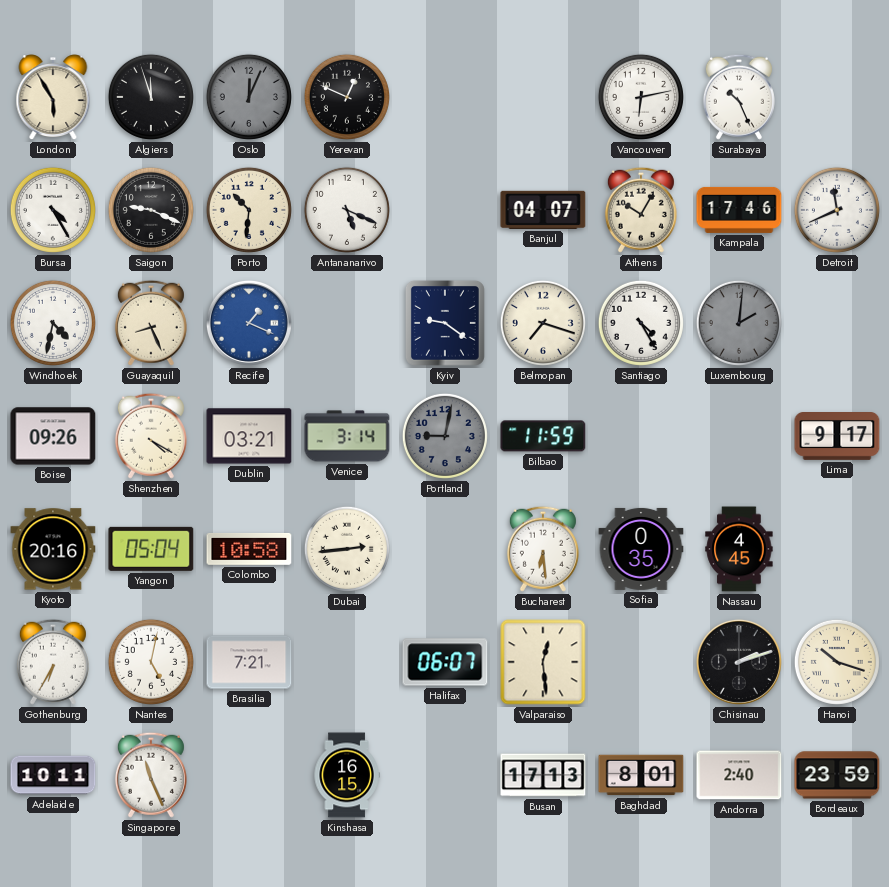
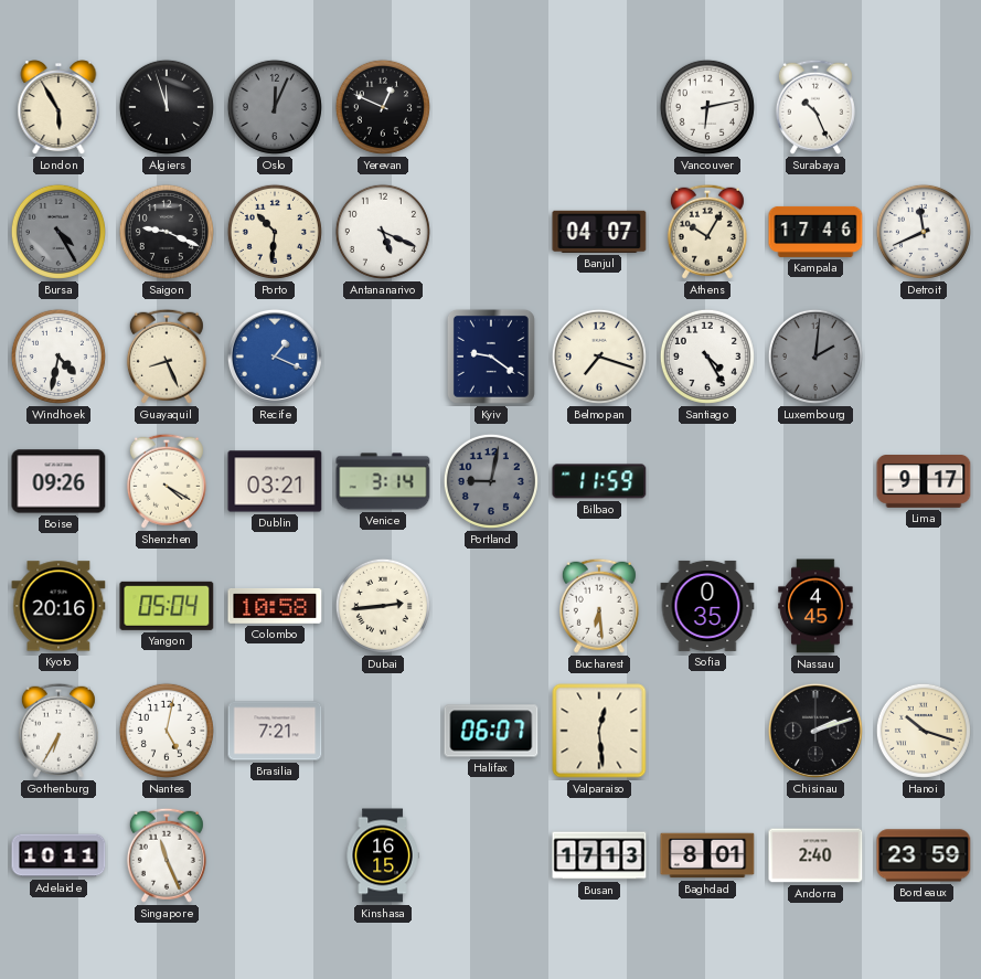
Bursa dial: white -> grey (58, 232)
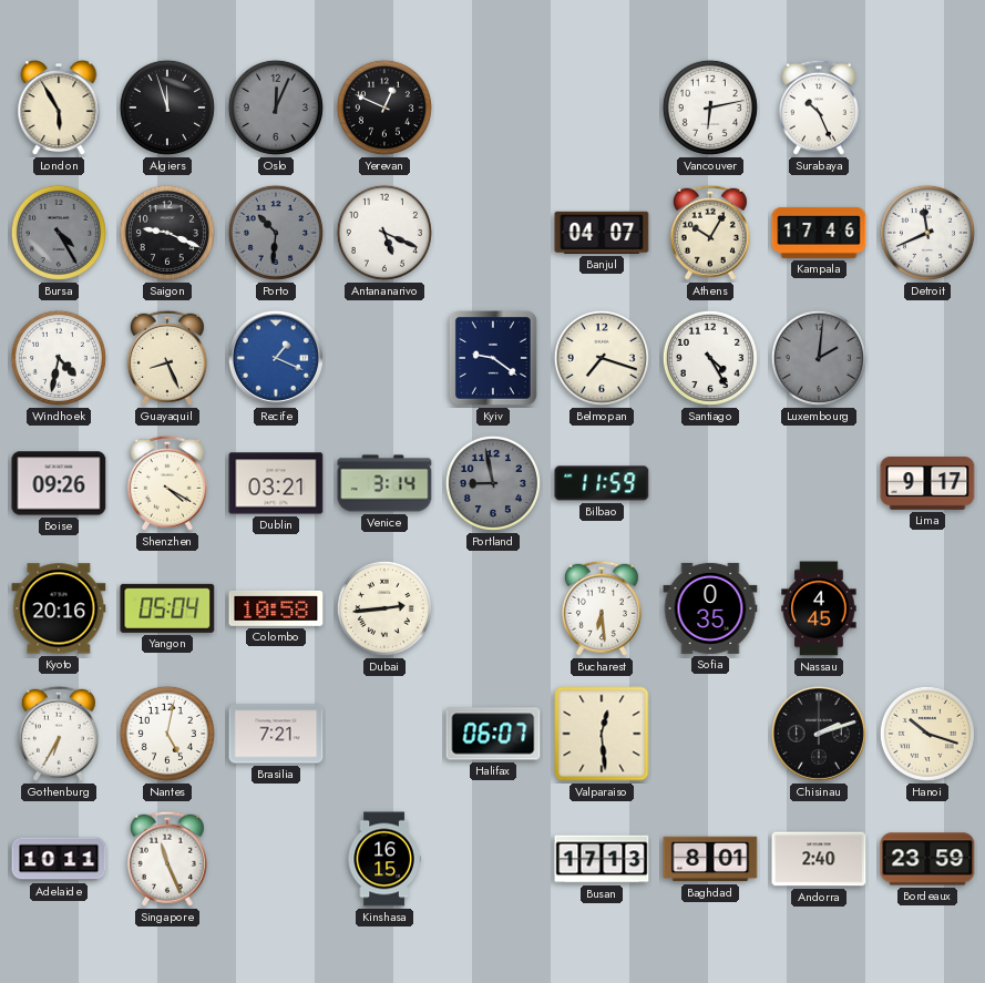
Porto dial: cream -> grey (276, 233)
Portland: 9:02 -> 8:58 (493, 483)
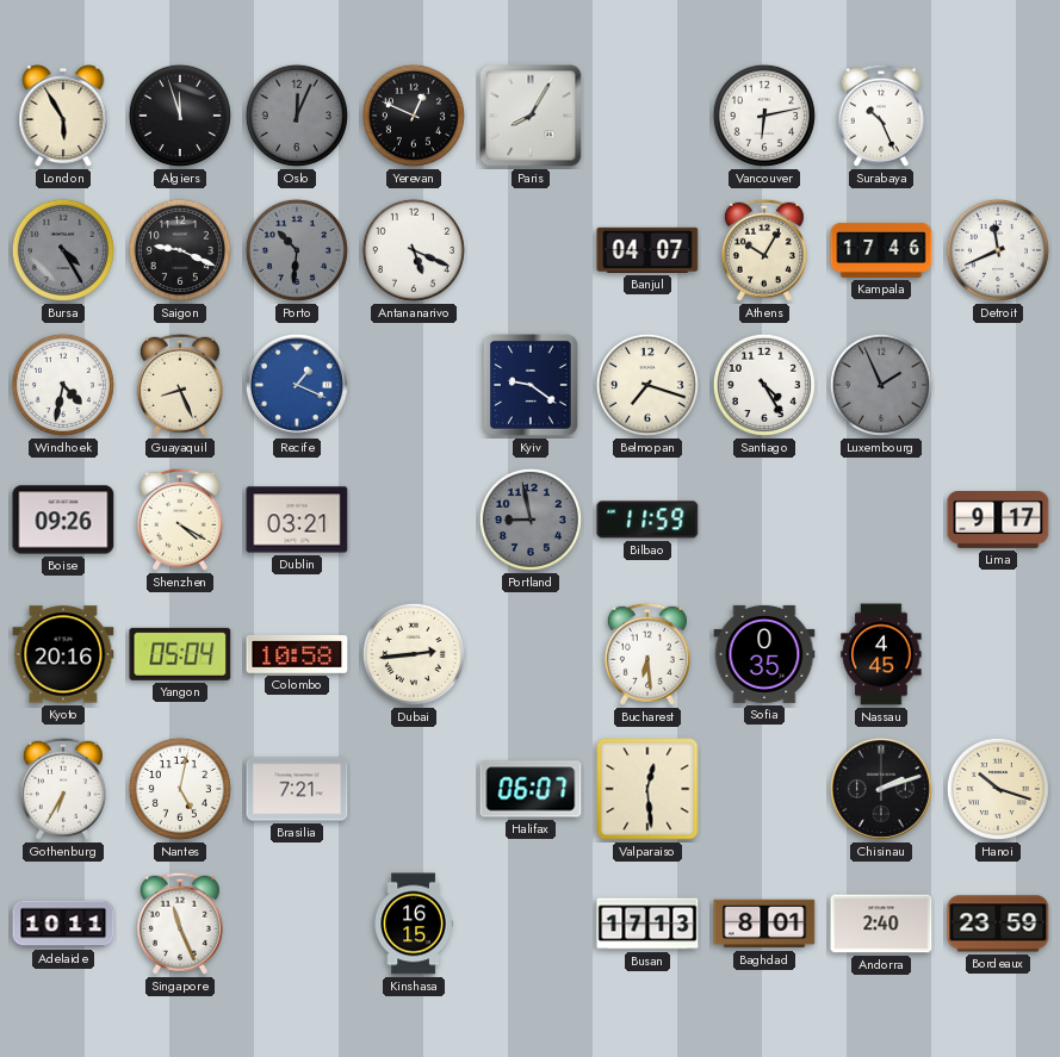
Paris: none -> 8:05 (531, 116)
Luxembourg: 2:01 -> 1:56 (881, 385)
Venice: 3:14 -> none (384, 483)
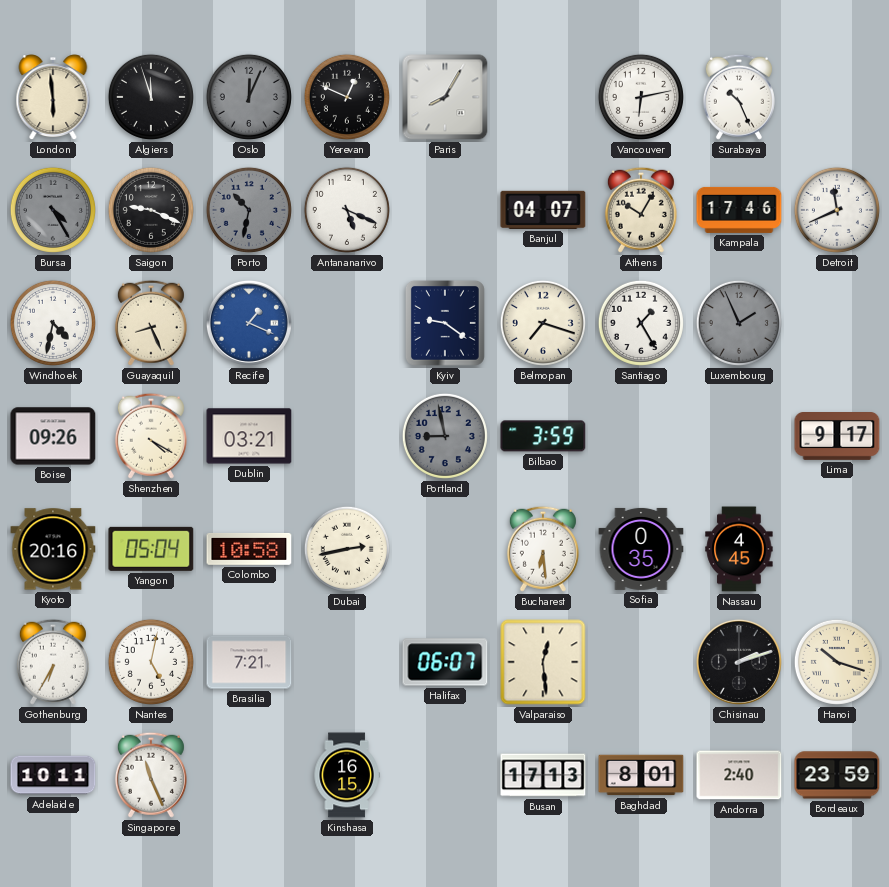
London: 5:55 -> 5:59 (53, 98)
Porto: 10:31 -> 10:32 (249, 210)
Santiago: 4:25 -> 1:25 (641, 323)
Bilbao: 11:59 -> 3:59 (543, 436)
Dubai: 2:44 -> 2:43 (347, 549)
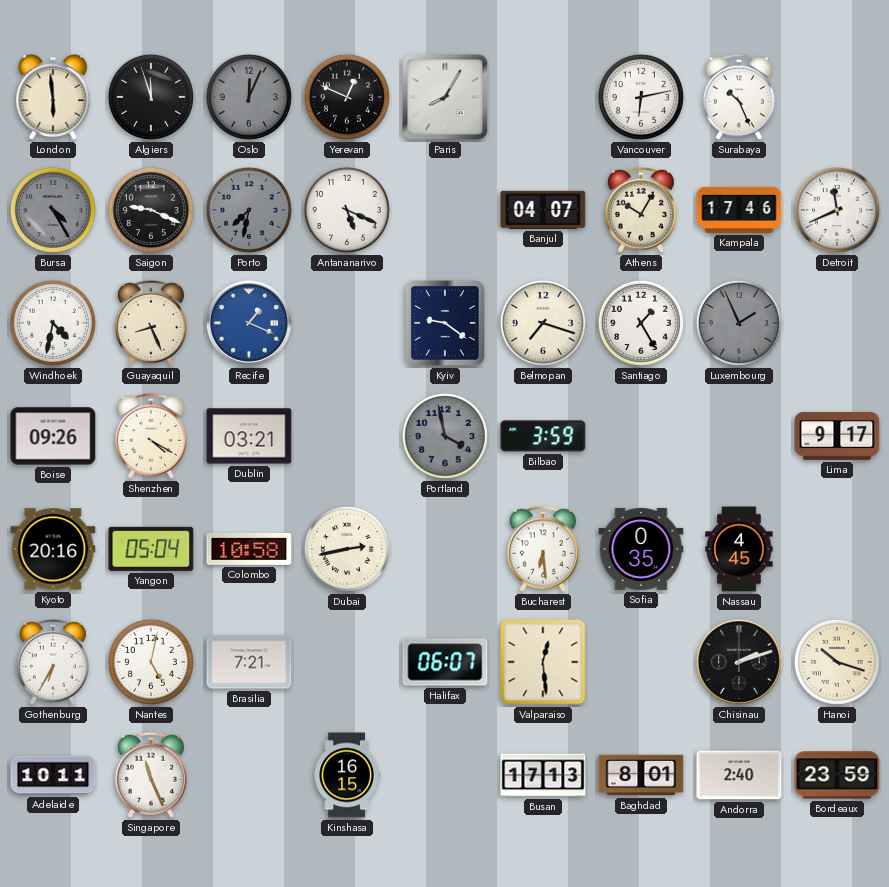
Porto: 10:32 -> 7:32 (249, 210)
Portland: 8:58 -> 3:58 (445, 436)
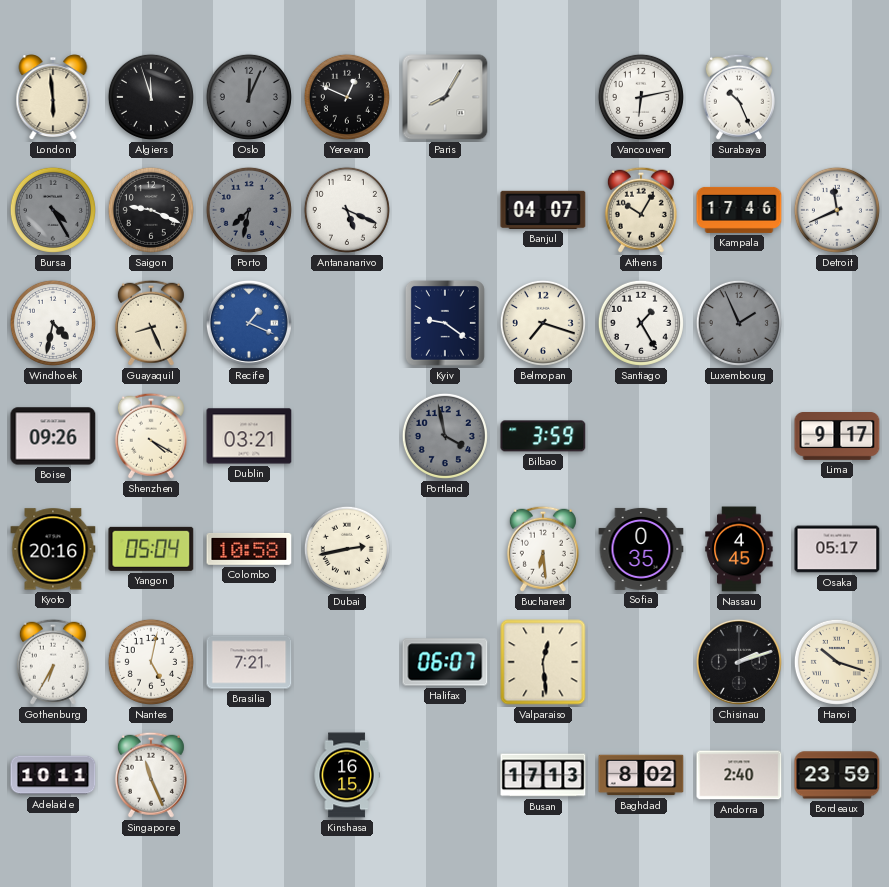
Osaka: none -> 05:17 (837, 549)
Baghdad: 8:01 -> 8:02 (641, 775)
